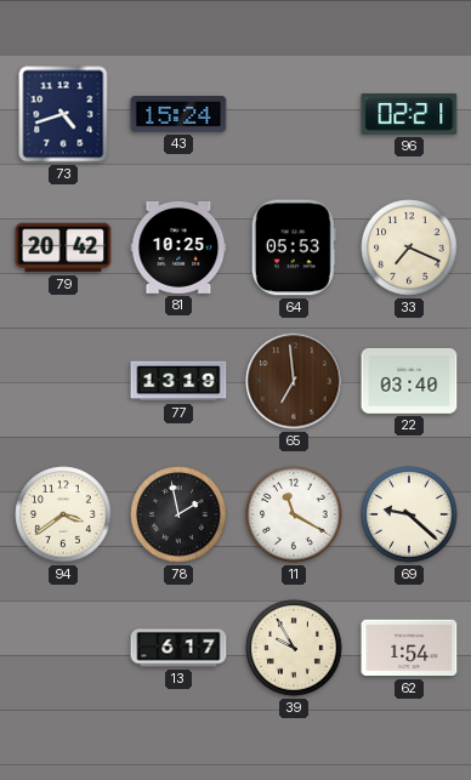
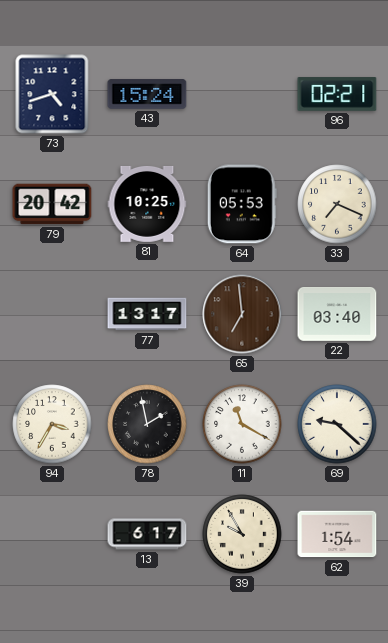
77: 13:19 -> 13:17 (147, 314)
94: 3:39 -> 3:35 (52, 424)
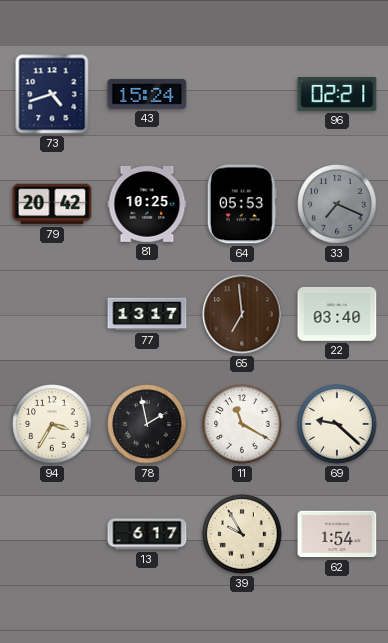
33 dial: cream -> grey (337, 204)
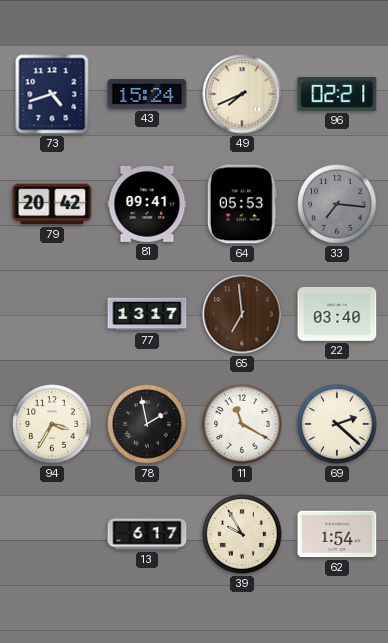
49: none -> 7:41 (242, 94)
81: 10:25 -> 09:41 (147, 204)
33: 7:19 -> 7:16 (337, 204)
69: 9:22 -> 2:22 (337, 424)
